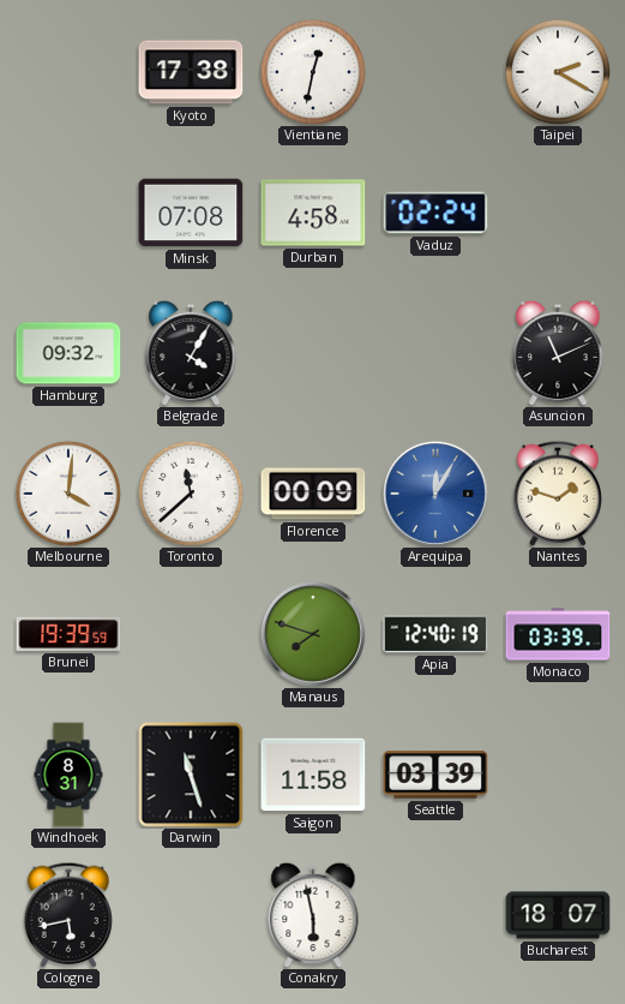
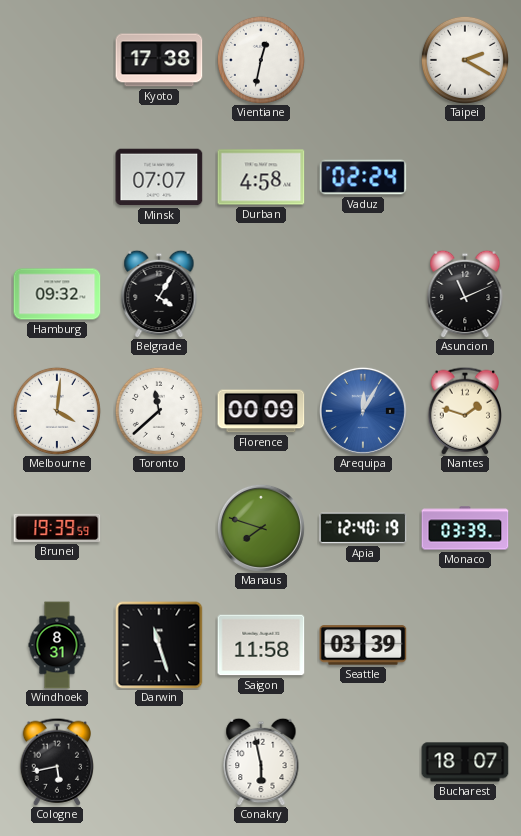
Minsk: 07:08 -> 07:07 (159, 177)
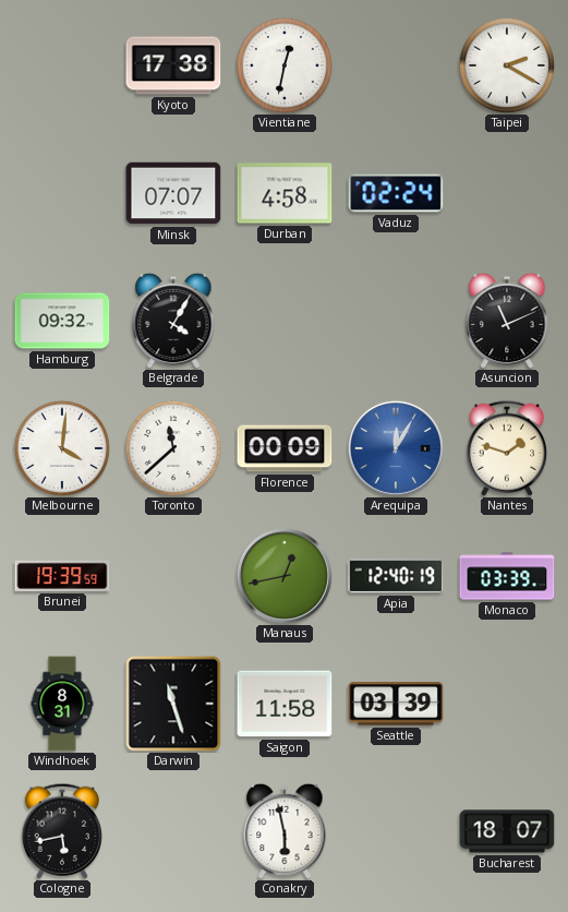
Manaus: 7:48 -> 12:43 (285, 576)
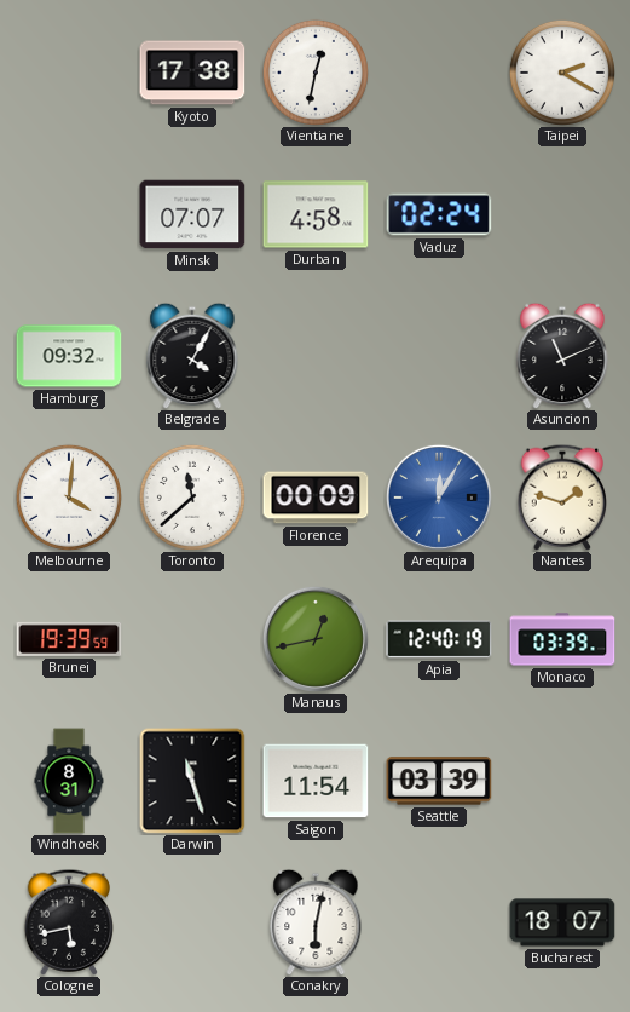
Saigon: 11:58 -> 11:54 (316, 781)
Conakry: 5:58 -> 6:02 (316, 922)
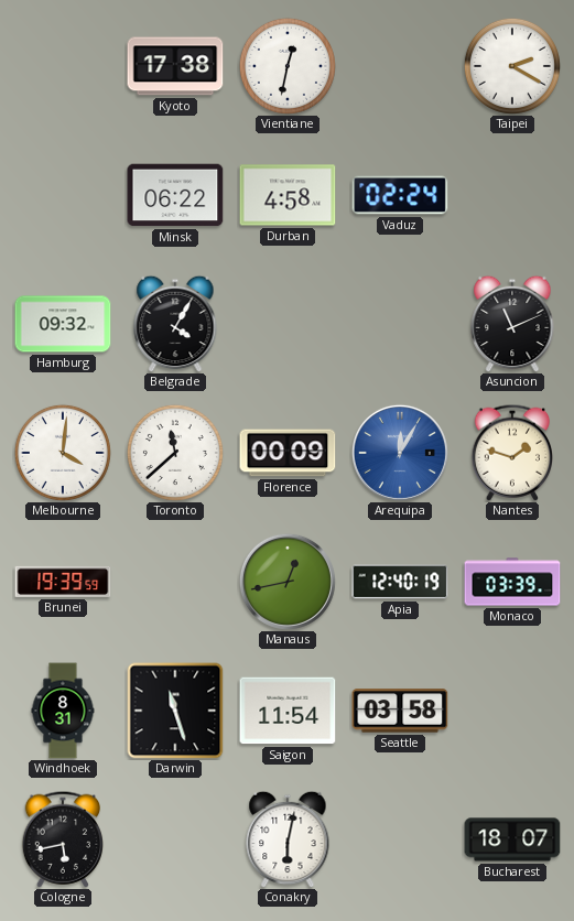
Minsk: 07:07 -> 06:22 (175, 195)
Seattle: 03:39 -> 03:58 (400, 711)
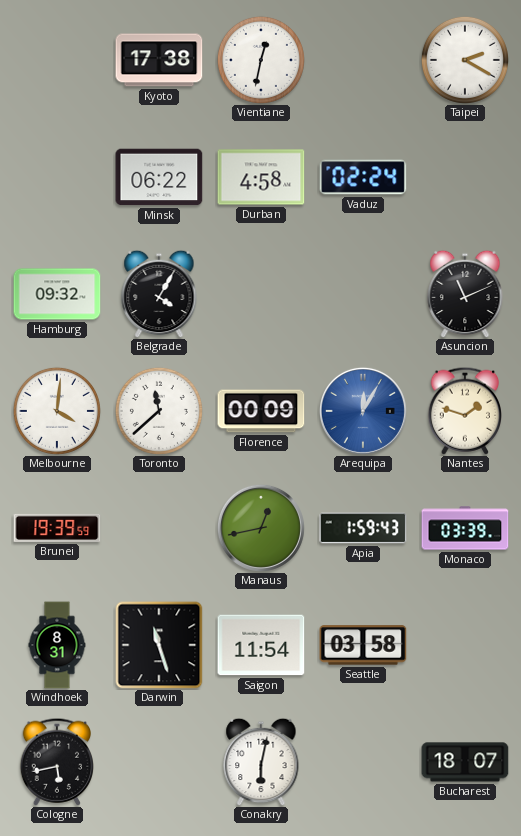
Apia: 12:40 -> 1:59 (363, 528)
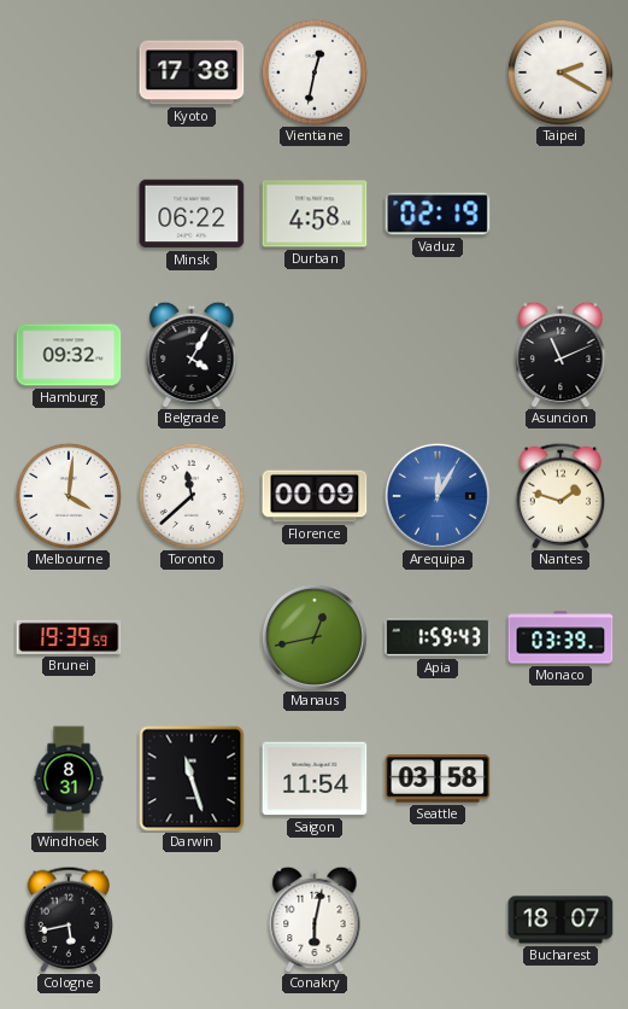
Vaduz: 02:24 -> 02:19 (438, 214)
